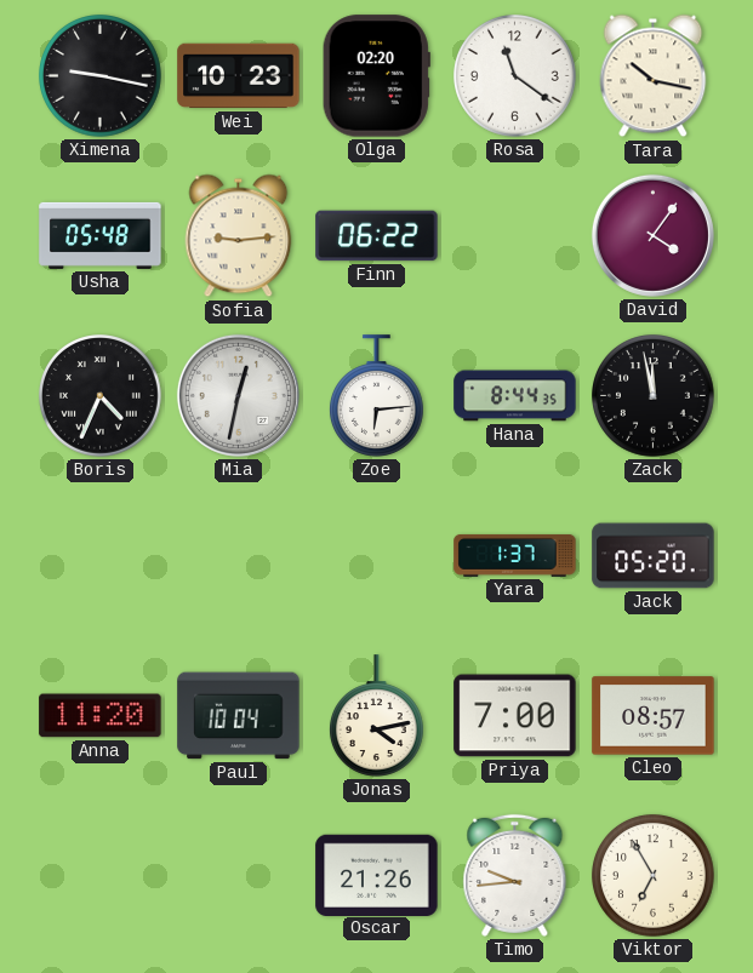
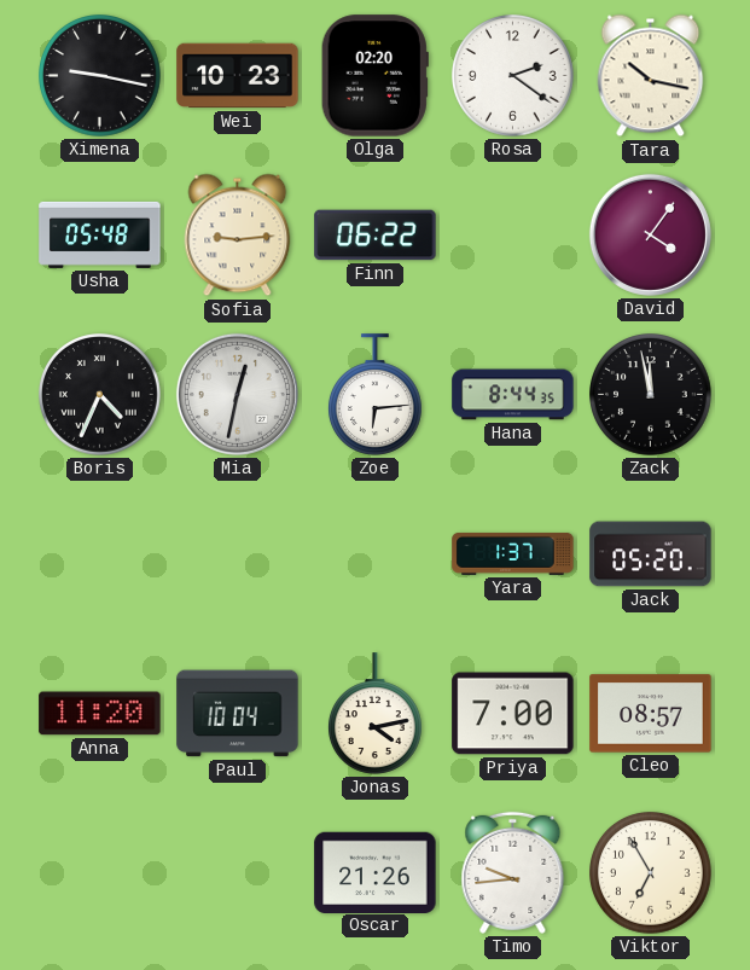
Rosa: 11:21 -> 2:21 (513, 76)
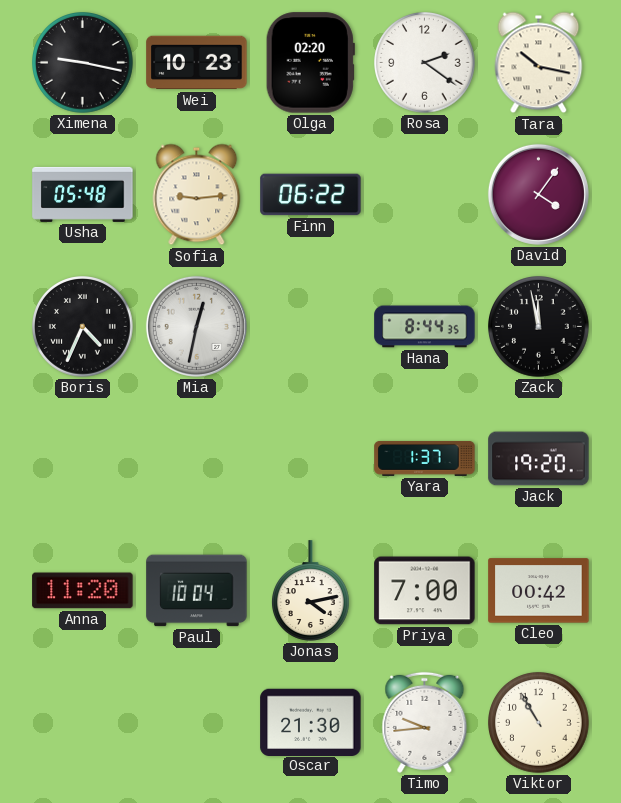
Zoe: 6:14 -> none (376, 395)
Jack: 05:20 -> 19:20 (539, 459)
Cleo: 08:57 -> 00:42 (539, 591)
Oscar: 21:26 -> 21:30 (311, 722)
Viktor: 6:55 -> 10:55 (539, 723)
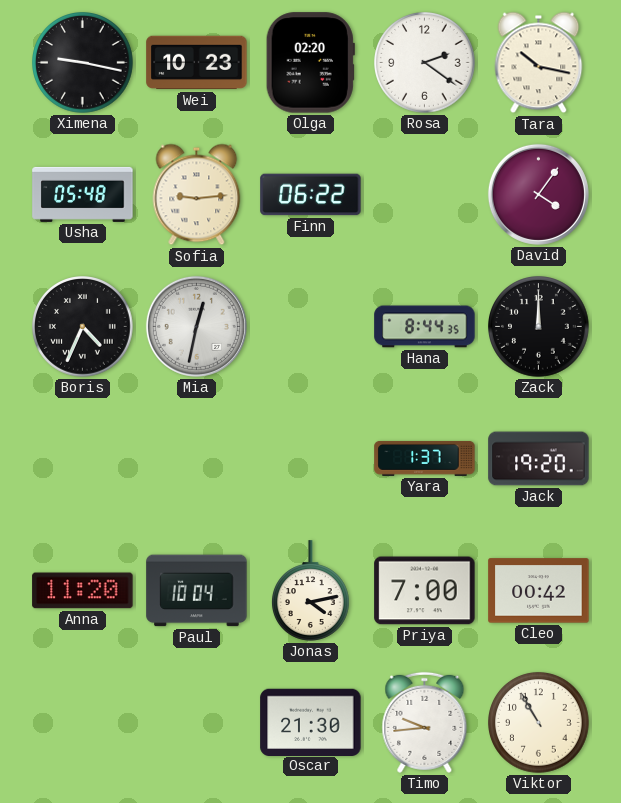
Zack: 11:58 -> 12:00 (539, 327)
